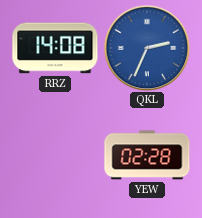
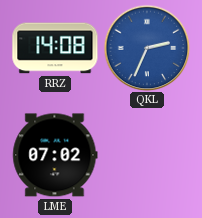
LME: none -> 07:02 (55, 155)
YEW: 02:28 -> none (147, 155)
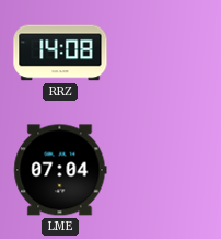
QKL: 2:34 -> none (147, 48)
LME: 07:02 -> 07:04 (60, 170)
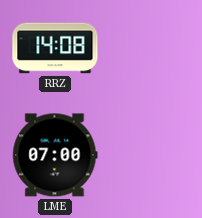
LME: 07:04 -> 07:00 (55, 155)
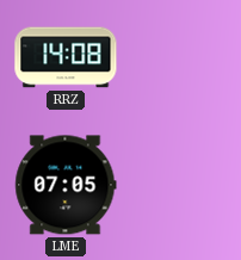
LME: 07:00 -> 07:05 (66, 185)
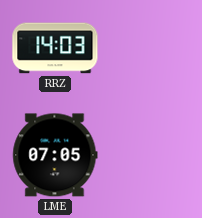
RRZ: 14:08 -> 14:03 (55, 48)
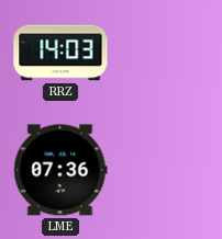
LME: 07:05 -> 07:36 (60, 170)
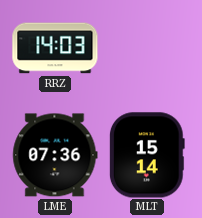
MLT: none -> 15:14 (147, 155)
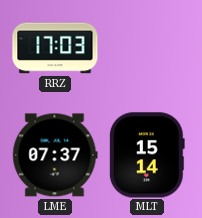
RRZ: 14:03 -> 17:03 (55, 48)
LME: 07:36 -> 07:37 (55, 155)
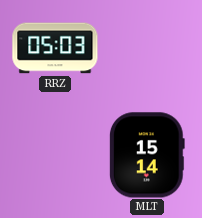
RRZ: 17:03 -> 05:03 (55, 48)
LME: 07:37 -> none (55, 155)
